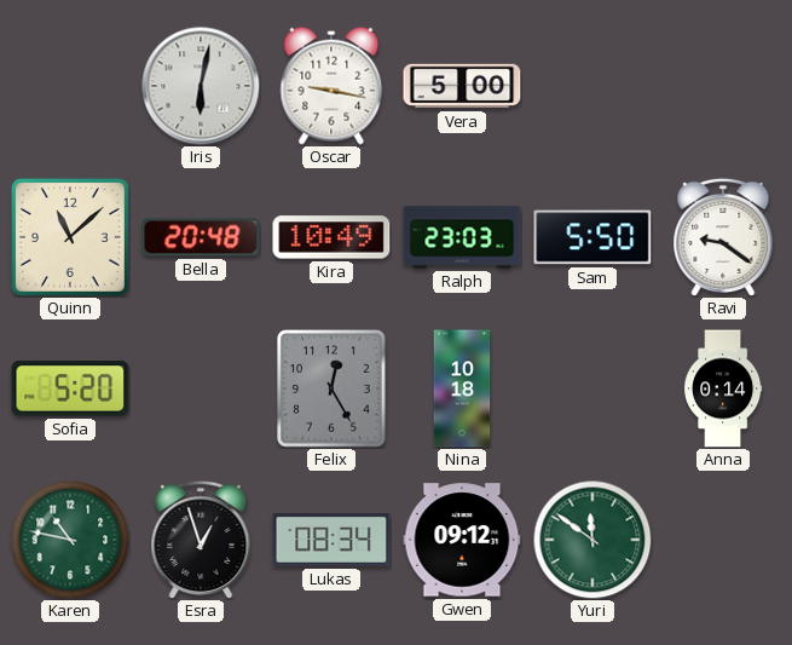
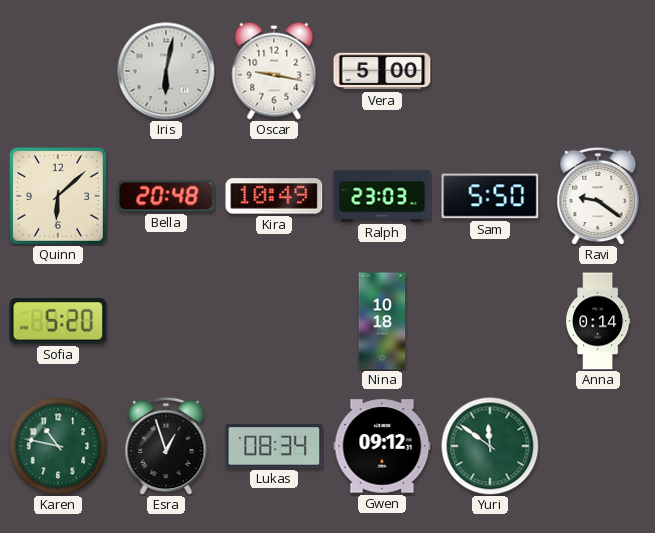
Quinn: 11:08 -> 6:08 (59, 197)
Felix: 12:25 -> none (333, 388)
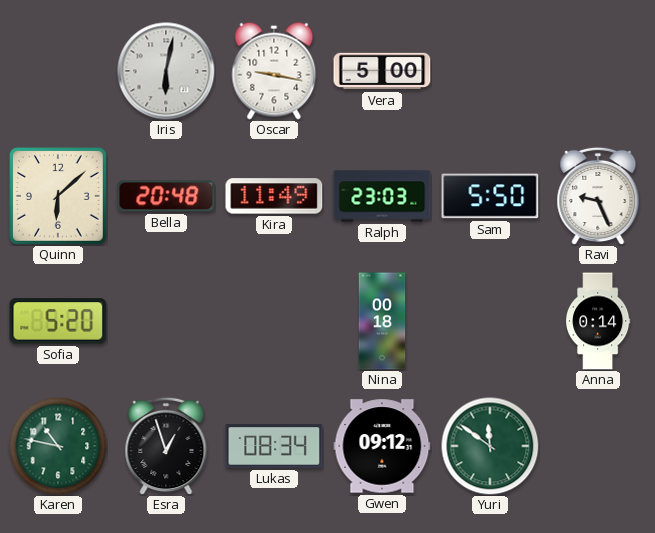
Kira: 10:49 -> 11:49 (274, 196)
Ravi: 9:21 -> 9:26 (598, 196)
Nina: 10:18 -> 00:18 (382, 321)
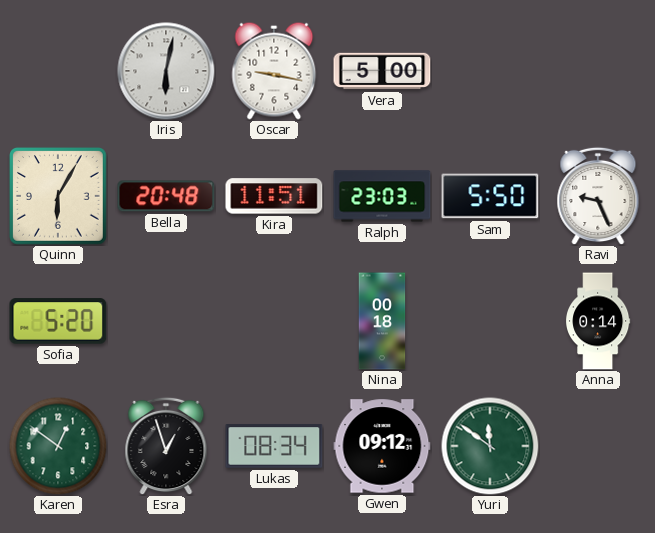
Quinn: 6:08 -> 6:05 (59, 197)
Kira: 11:49 -> 11:51 (274, 196)
Karen: 10:47 -> 12:51 (58, 446)
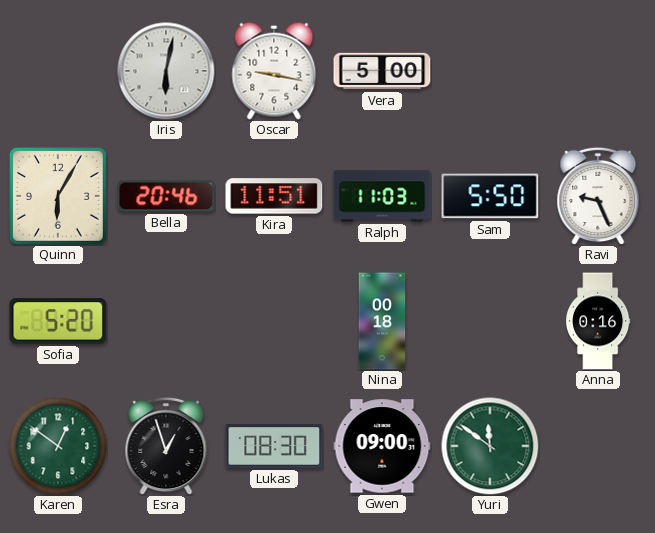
Bella: 20:48 -> 20:46 (166, 196)
Ralph: 23:03 -> 11:03 (382, 196)
Anna: 0:14 -> 0:16 (599, 321)
Lukas: 08:34 -> 08:30 (274, 446)
Gwen: 09:12 -> 09:00 (382, 446)
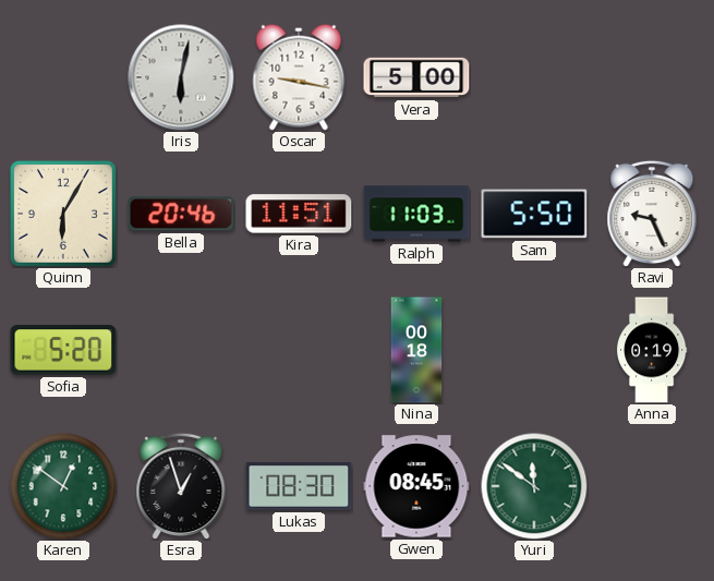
Anna: 0:16 -> 0:19 (653, 350)
Gwen: 09:00 -> 08:45 (416, 486)
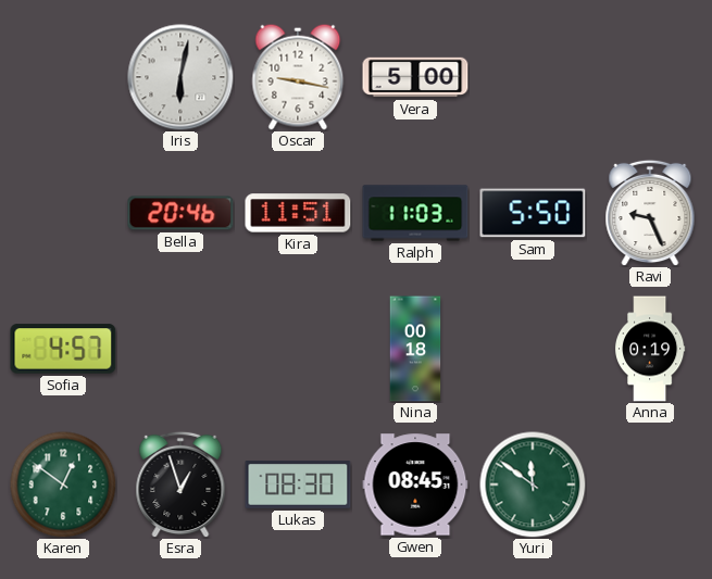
Quinn: 6:05 -> none (64, 215)
Sofia: 5:20 -> 4:57 (63, 349)
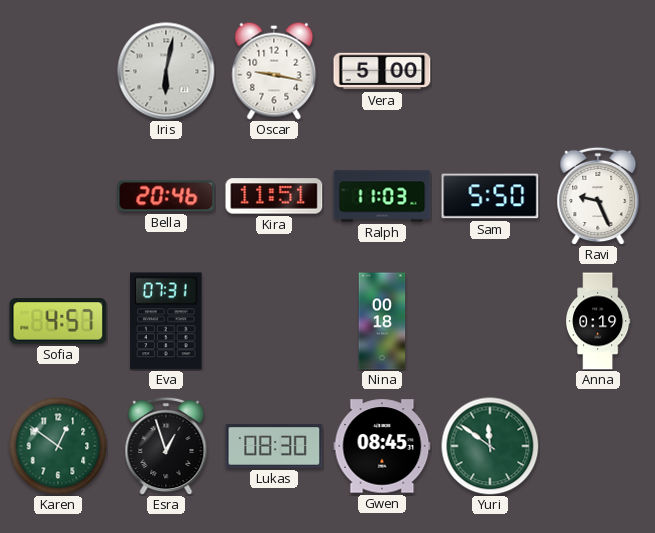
Eva: none -> 07:31 (166, 321)
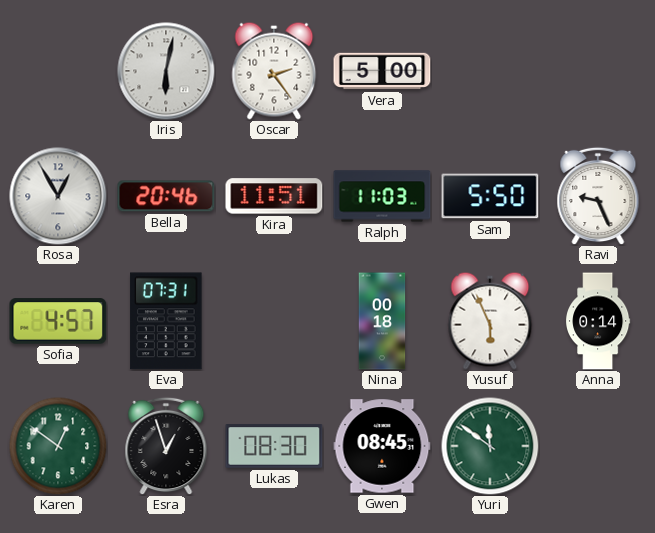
Oscar: 9:17 -> 2:24 (274, 71)
Rosa: none -> 12:55 (58, 196)
Yusuf: none -> 5:56 (490, 321)
Anna: 0:19 -> 0:14 (599, 321)
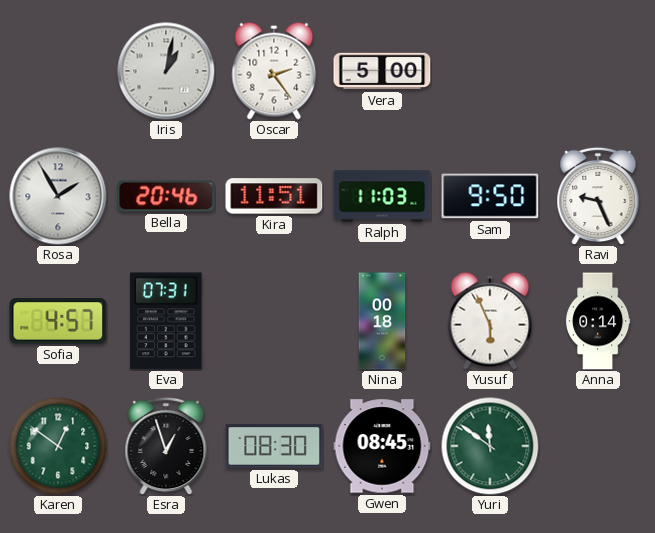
Iris: 6:02 -> 1:02 (166, 71)
Rosa: 12:55 -> 1:55 (58, 196)
Sam: 5:50 -> 9:50 (490, 196)
